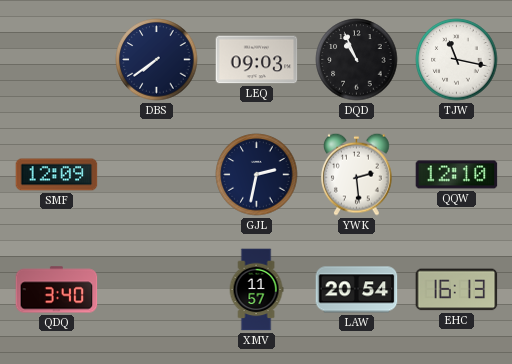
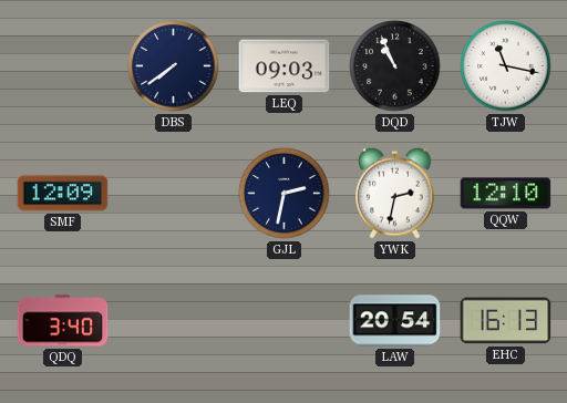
YWK: 2:29 -> 2:32 (395, 193)
XMV: 11:57 -> none (256, 290)
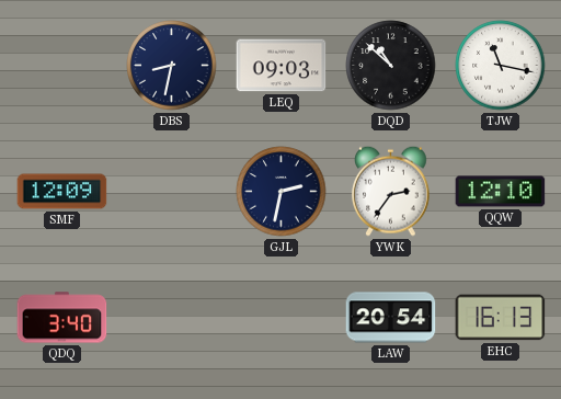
DBS: 7:39 -> 8:32 (172, 66)
DQD: 10:56 -> 10:52 (391, 66)
YWK: 2:32 -> 2:36 (391, 191)
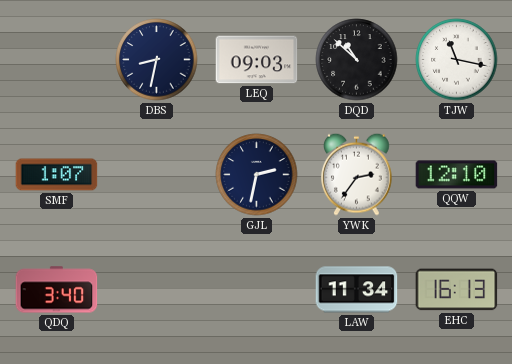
SMF: 12:09 -> 1:07 (57, 175)
LAW: 20:54 -> 11:34 (357, 290)
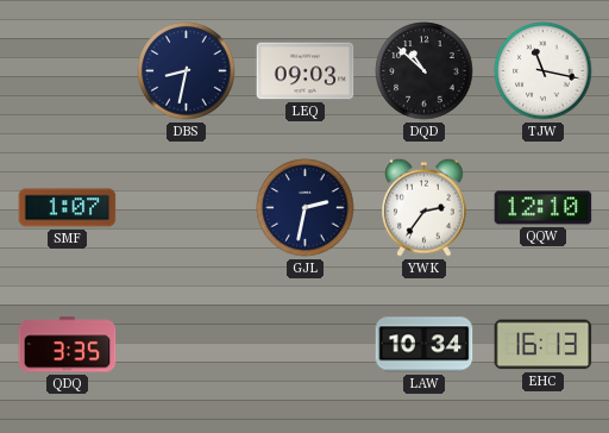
QDQ: 3:40 -> 3:35 (68, 345)
LAW: 11:34 -> 10:34 (425, 345)
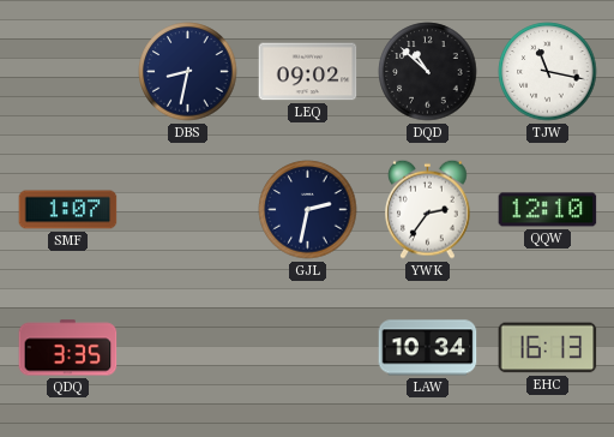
LEQ: 09:03 -> 09:02 (308, 72)
